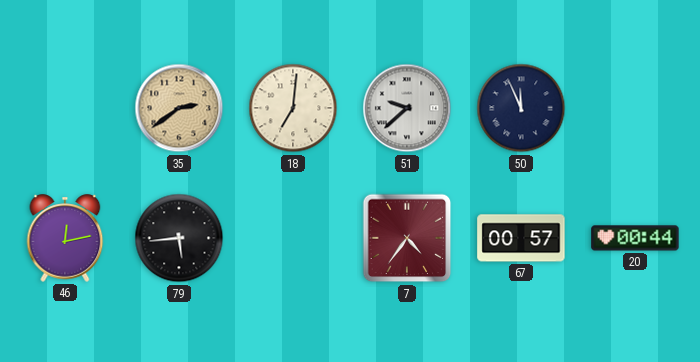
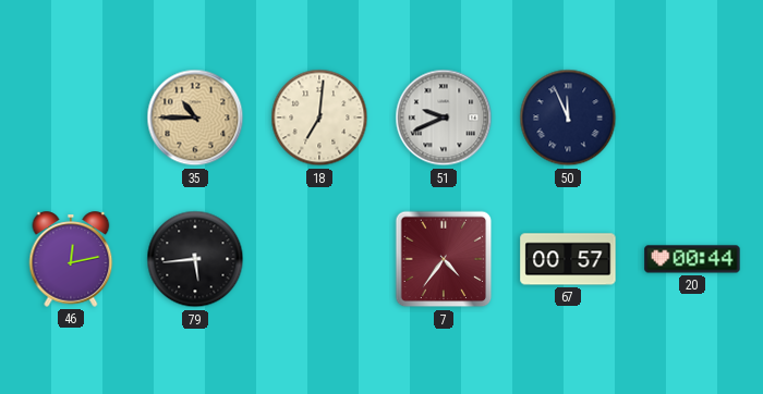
35: 2:39 -> 10:45 (195, 118)
51: 9:38 -> 9:41 (444, 118)
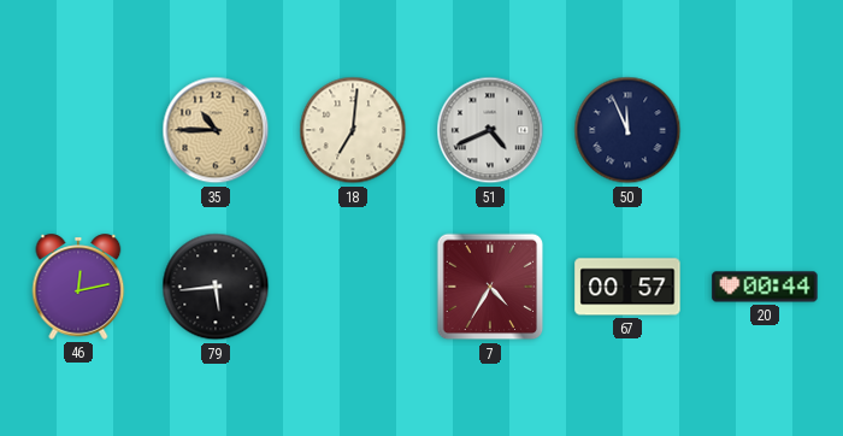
51: 9:41 -> 4:41 (490, 130)
7: 4:36 -> 4:35 (490, 287)
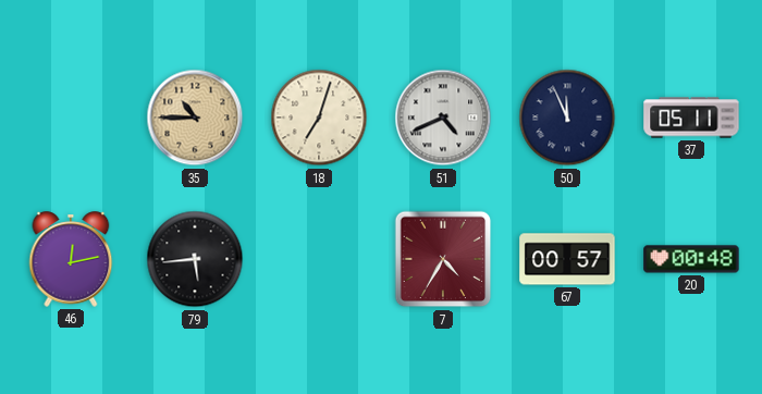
18: 7:01 -> 7:03 (319, 118)
37: none -> 05:11 (691, 118)
20: 00:44 -> 00:48 (691, 259)
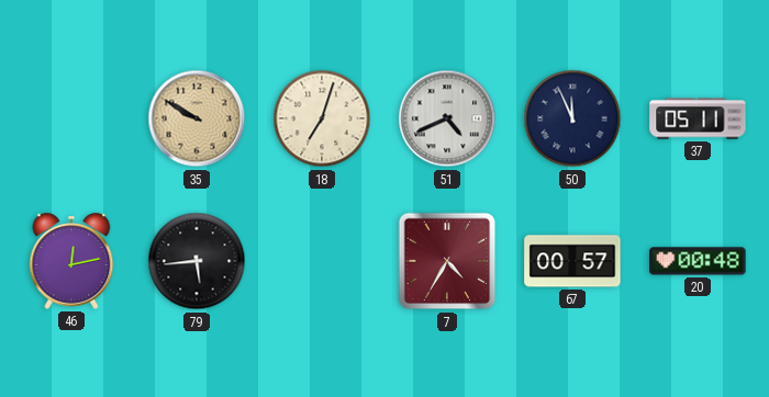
35: 10:45 -> 9:50 (197, 118)
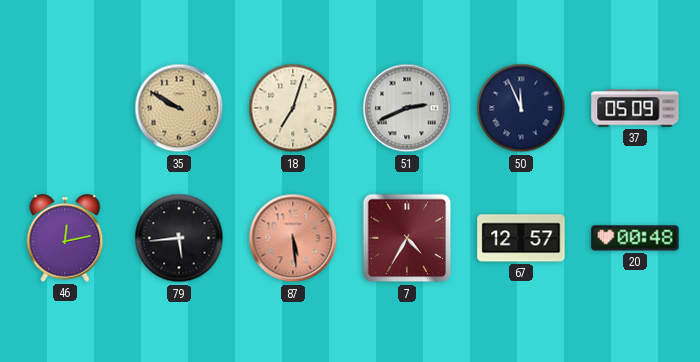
51: 4:41 -> 2:41 (407, 108)
37: 05:11 -> 05:09 (635, 108)
87: none -> 5:29 (293, 238)
67: 00:57 -> 12:57 (521, 238)
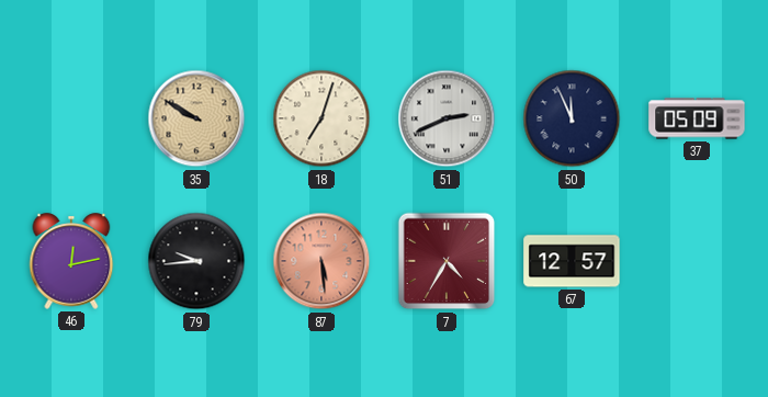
79: 5:44 -> 9:44 (196, 261)
20: 00:48 -> none (635, 238)
